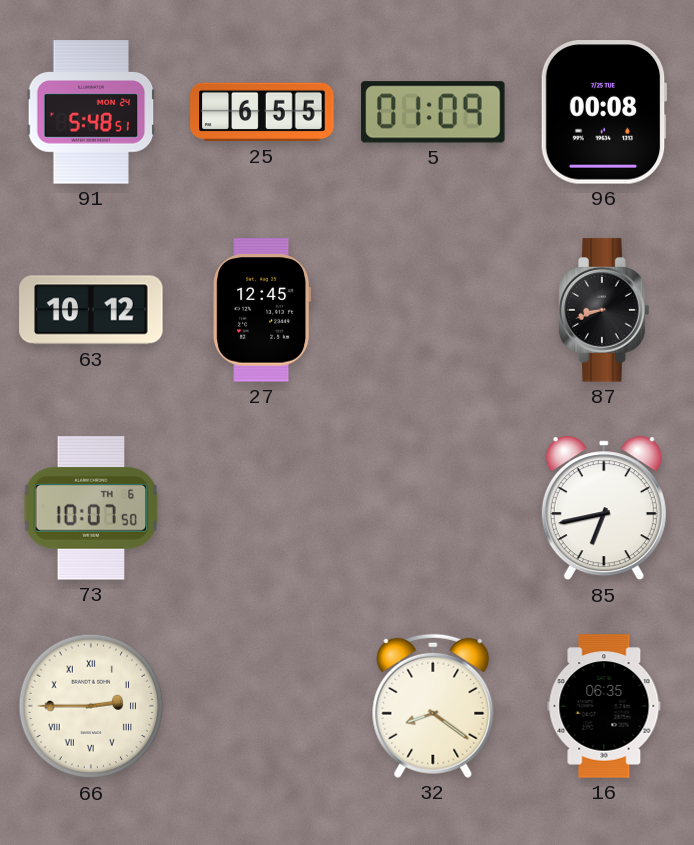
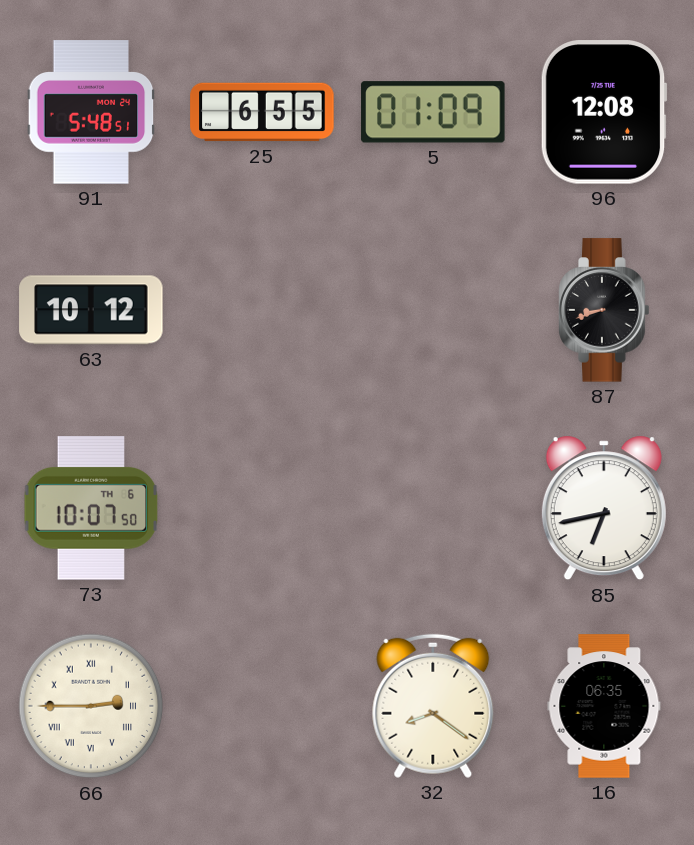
96: 00:08 -> 12:08 (604, 112)
27: 12:45 -> none (262, 310)
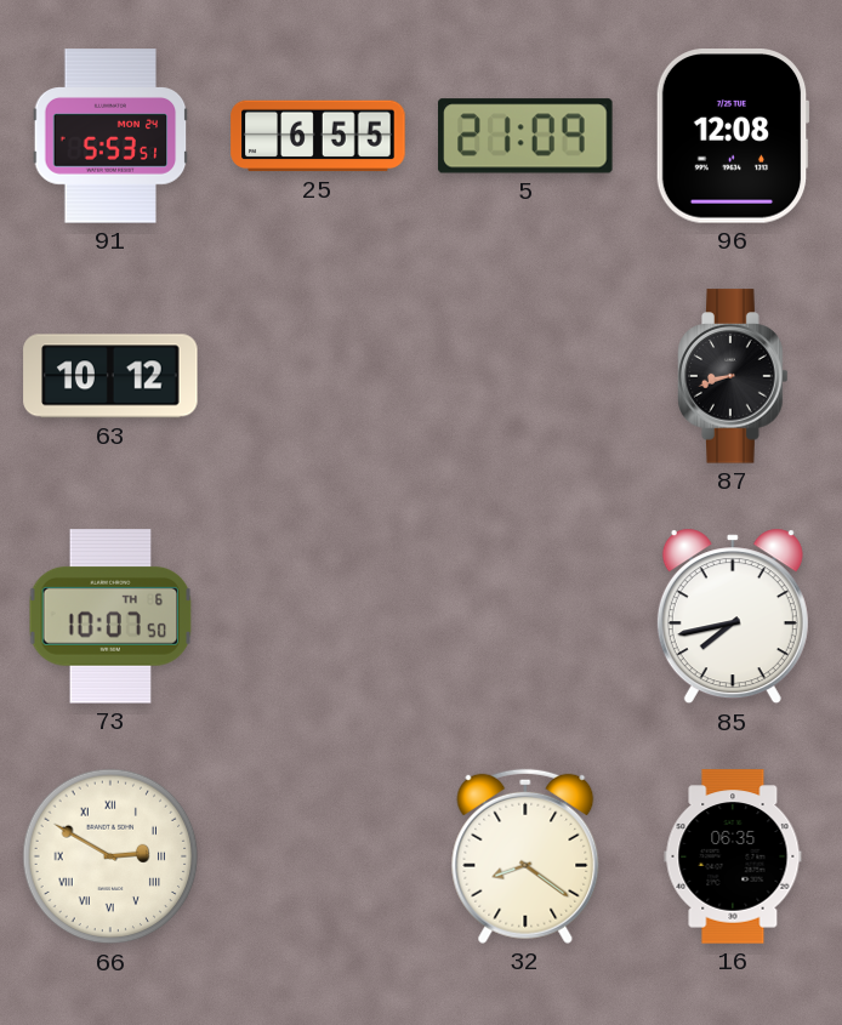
91: 5:48 -> 5:53 (110, 136)
5: 01:09 -> 21:09 (525, 136)
85: 6:43 -> 7:43 (733, 616)
66: 2:45 -> 2:50 (110, 856)
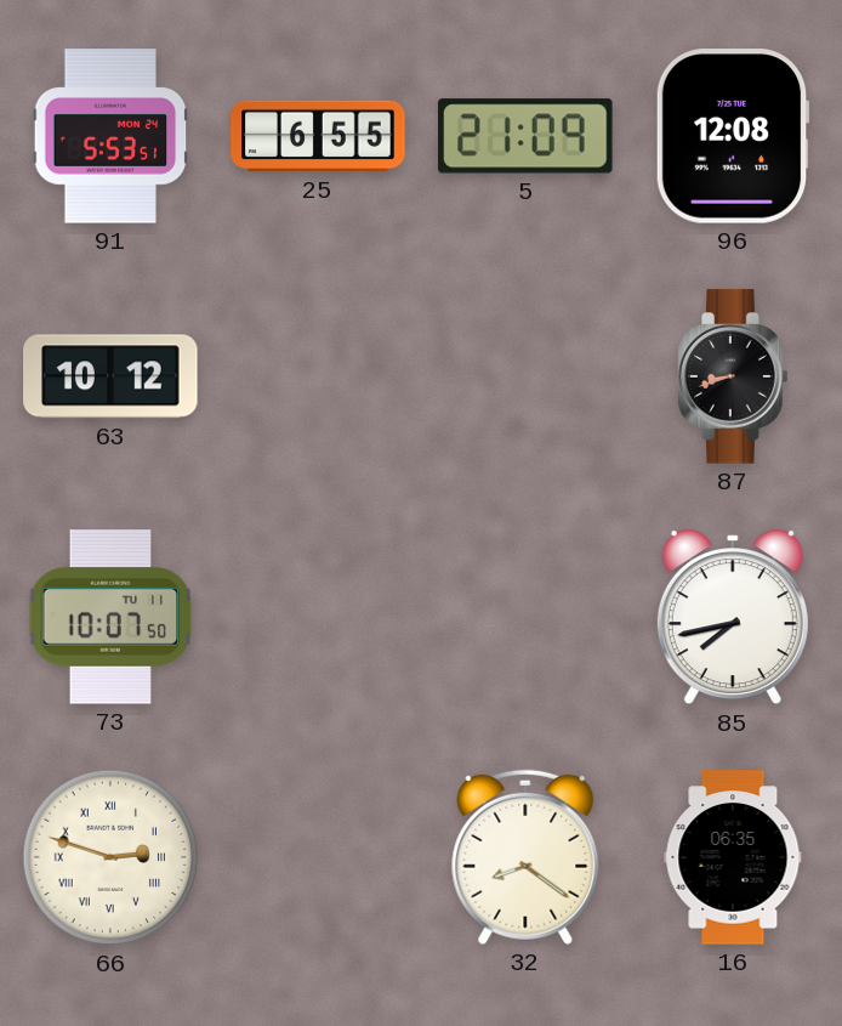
73 date: TH 6 -> TU 11 (110, 617)
66: 2:50 -> 2:48 (110, 857)
